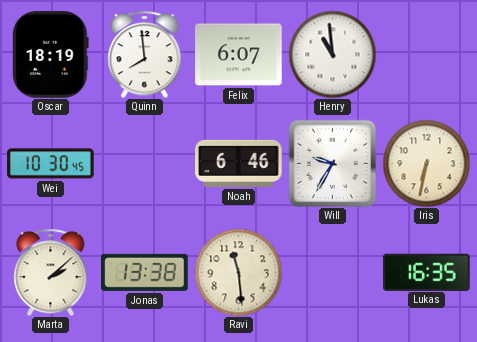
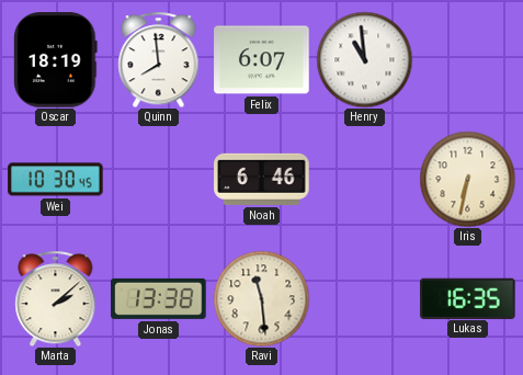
Will: 9:35 -> none (332, 163)
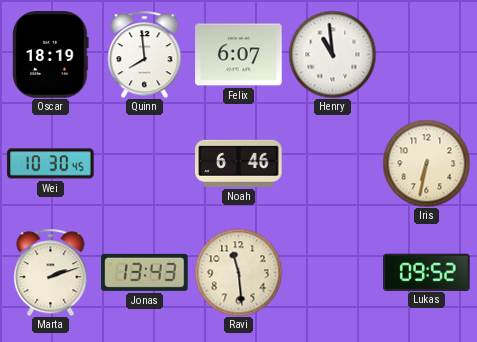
Marta: 2:08 -> 2:12 (51, 272)
Jonas: 13:38 -> 13:43 (145, 272)
Lukas: 16:35 -> 09:52 (427, 272)
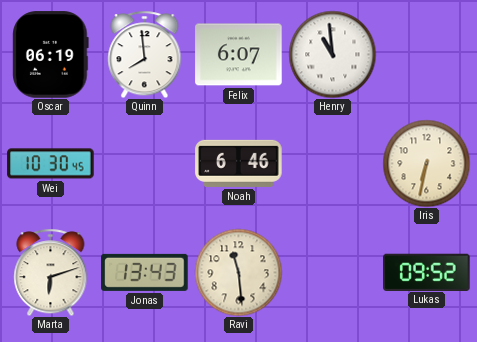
Oscar: 18:19 -> 06:19 (51, 55)
Marta: 2:12 -> 6:12 (51, 272)
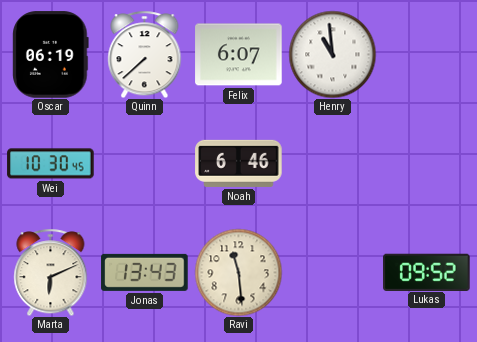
Quinn: 7:59 -> 7:38 (145, 54)
Iris: 6:32 -> none (426, 163)
Marta: 6:12 -> 6:11 (51, 272)
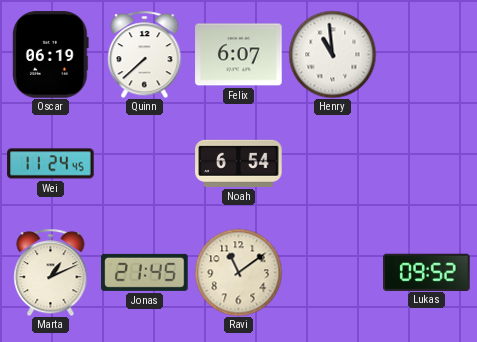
Wei: 10:30 -> 11:24 (51, 164)
Noah: 6:46 -> 6:54 (239, 163)
Marta: 6:11 -> 1:11 (51, 272)
Jonas: 13:43 -> 21:45 (145, 272)
Ravi: 11:29 -> 11:09 (238, 272)
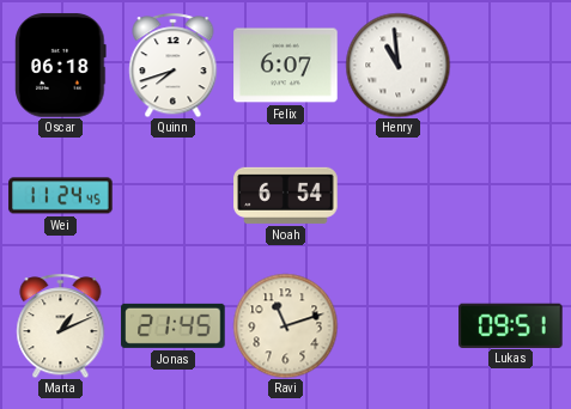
Oscar: 06:19 -> 06:18 (61, 66)
Quinn: 7:38 -> 7:42 (174, 65)
Ravi: 11:09 -> 11:12 (285, 325)
Lukas: 09:52 -> 09:51 (511, 325)
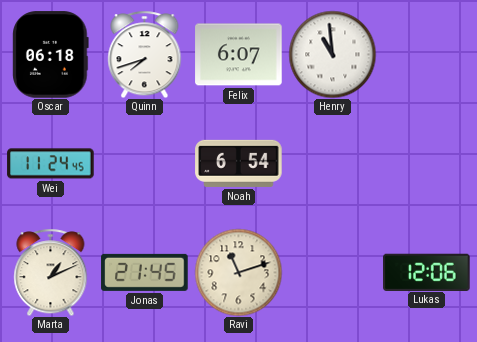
Lukas: 09:51 -> 12:06 (427, 272)
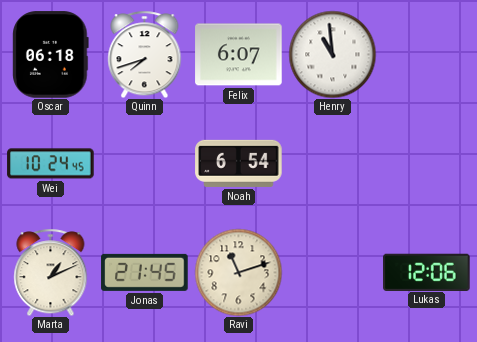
Wei: 11:24 -> 10:24 (51, 164)
